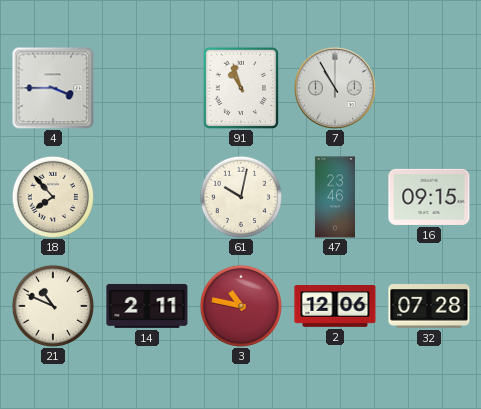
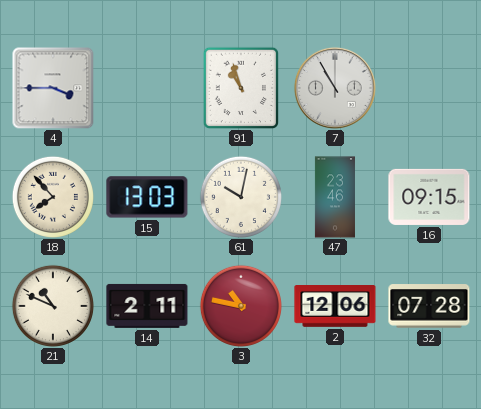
15: none -> 13:03 (147, 197)
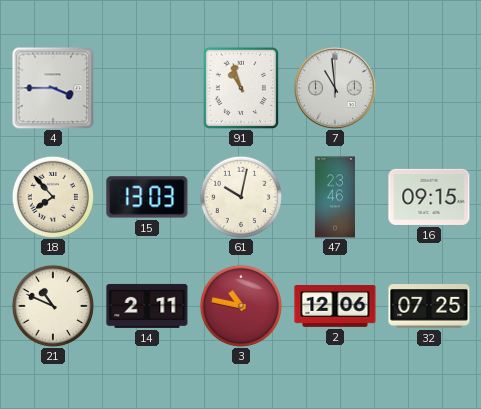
7: 10:55 -> 10:59 (335, 88)
32: 07:28 -> 07:25 (429, 306)
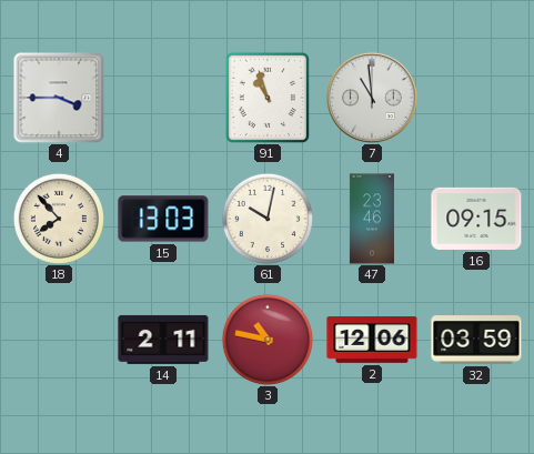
21: 10:49 -> none (53, 306)
32: 07:25 -> 03:59 (476, 340)
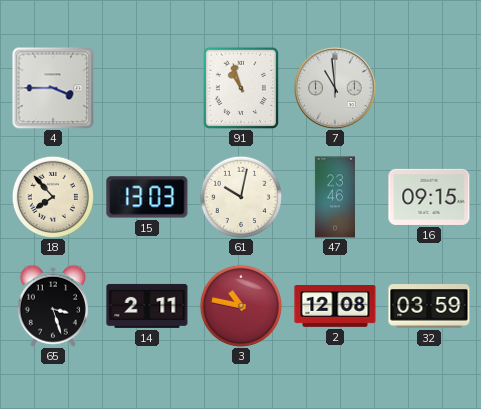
65: none -> 3:27 (53, 306)
2: 12:06 -> 12:08 (335, 307)
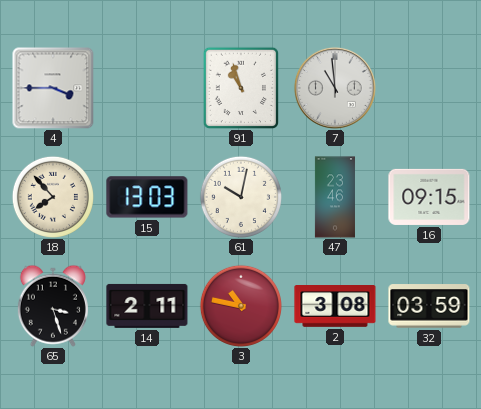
2: 12:08 -> 3:08 (335, 307)
